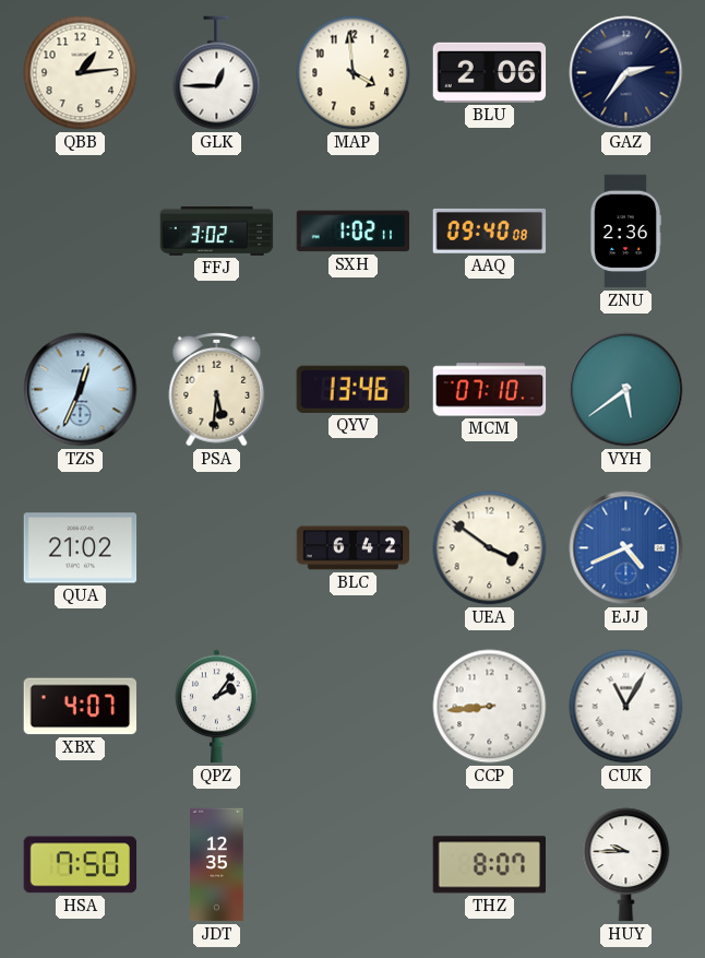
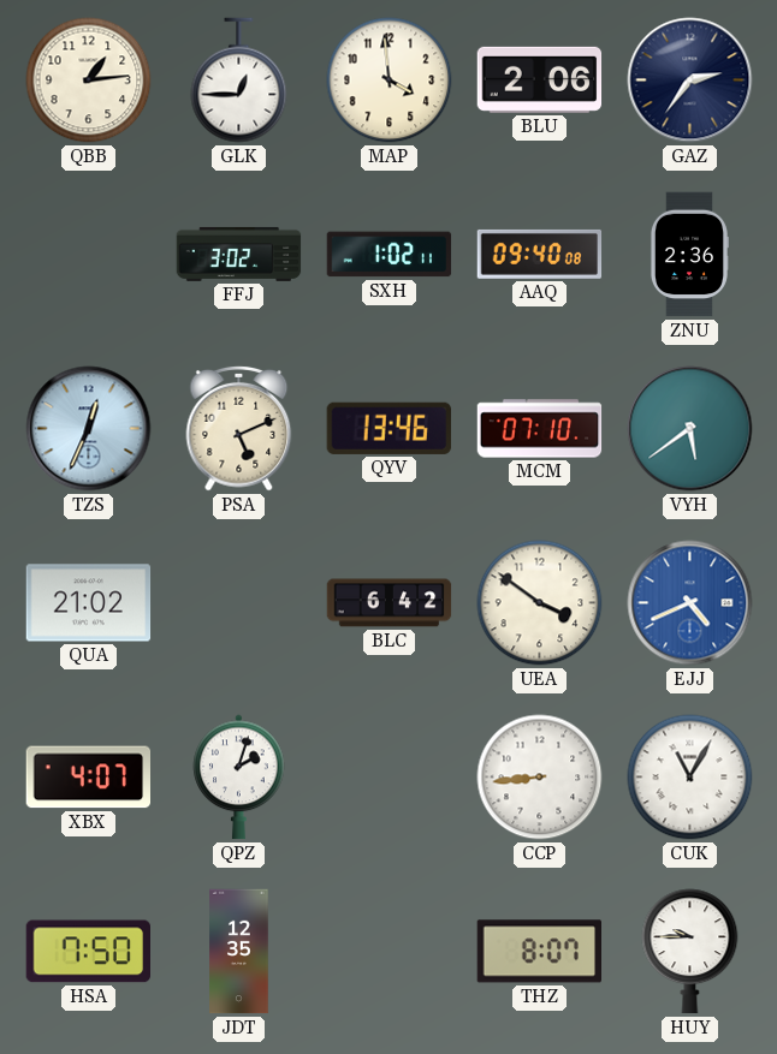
PSA: 5:31 -> 5:11 (239, 428)
QPZ: 2:06 -> 2:03 (239, 778)
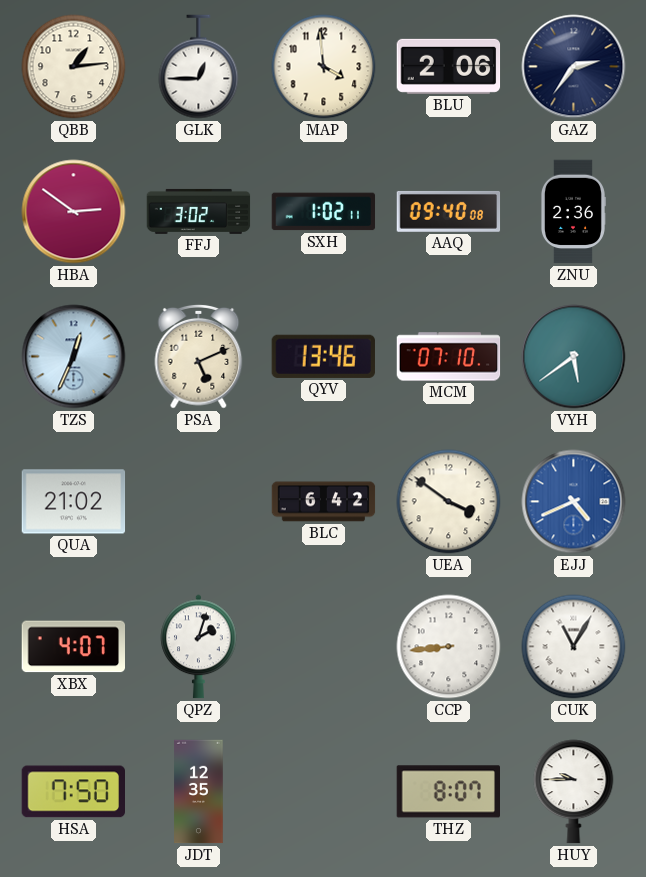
HBA: none -> 2:51 (74, 212)
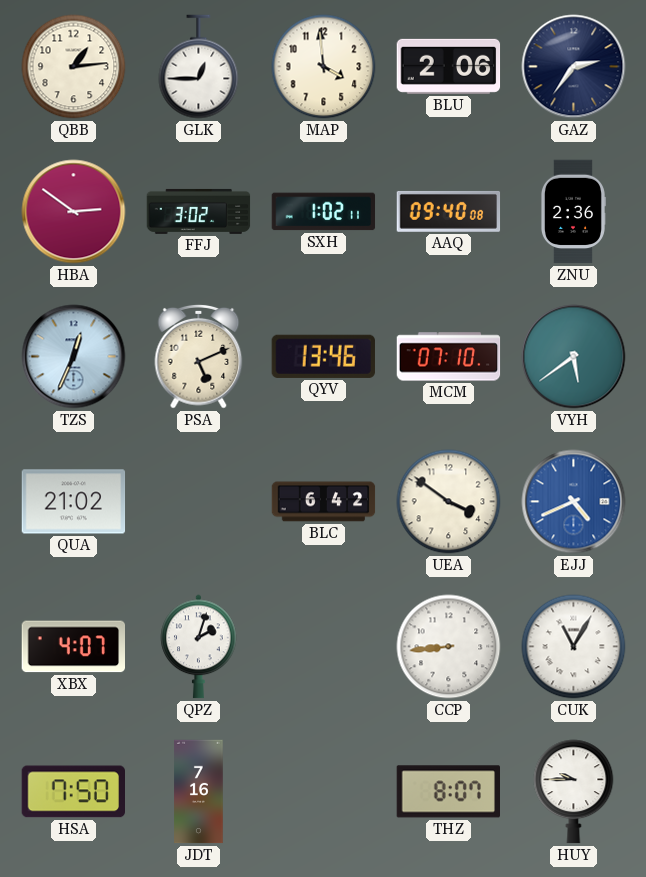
JDT: 12:35 -> 7:16 (199, 792)
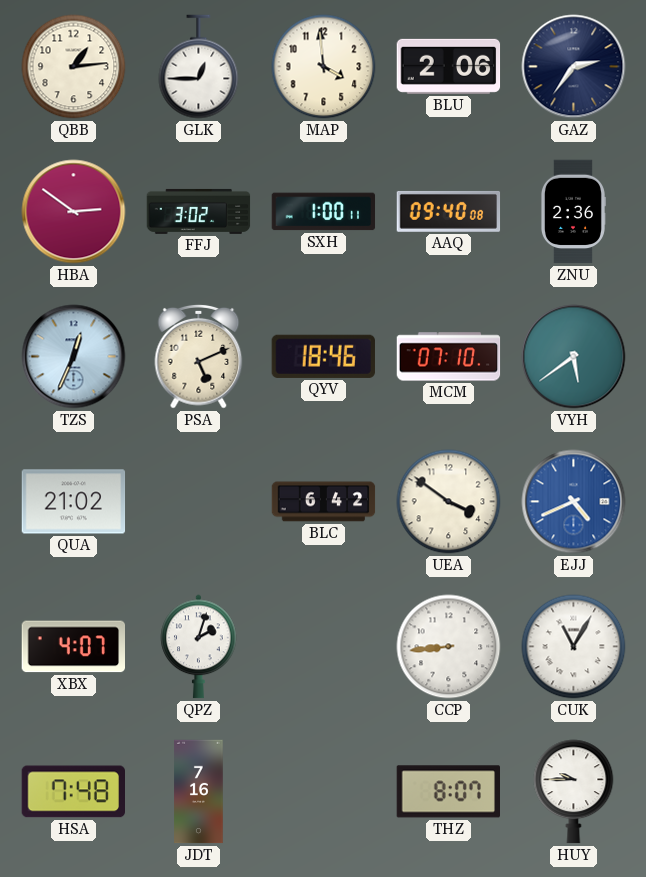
SXH: 1:02 -> 1:00 (324, 212)
QYV: 13:46 -> 18:46 (323, 356)
HSA: 7:50 -> 7:48 (73, 792)
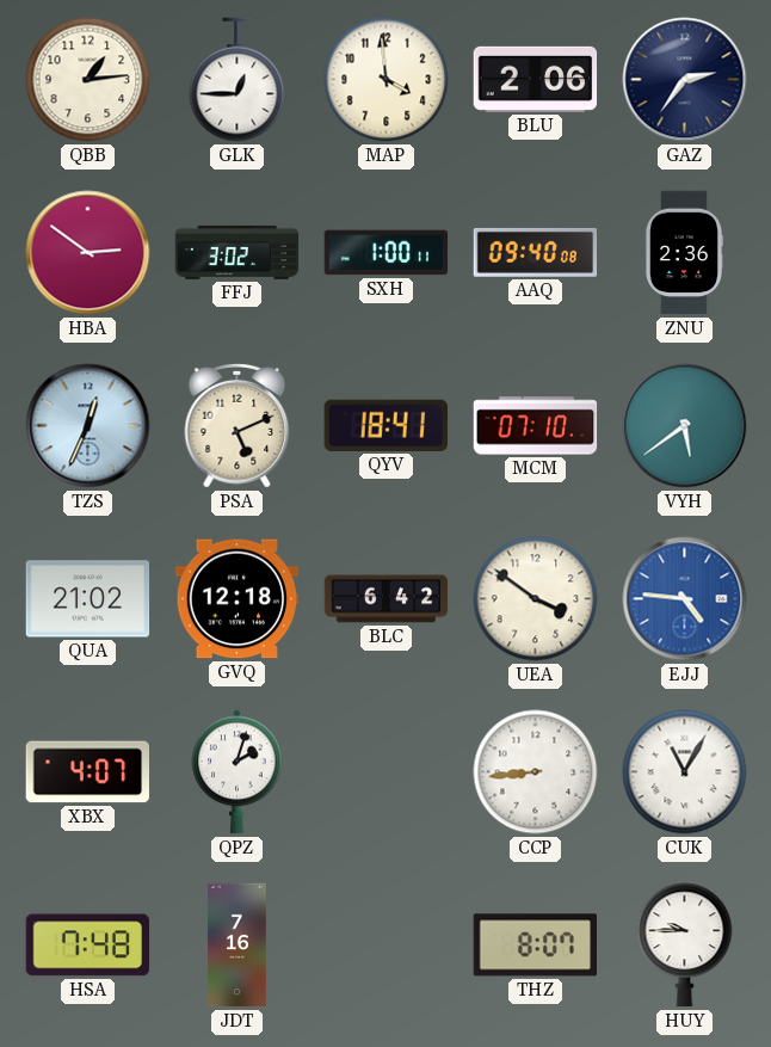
QYV: 18:46 -> 18:41 (385, 425)
GVQ: none -> 12:18 (238, 599)
EJJ: 4:41 -> 4:46 (685, 599)
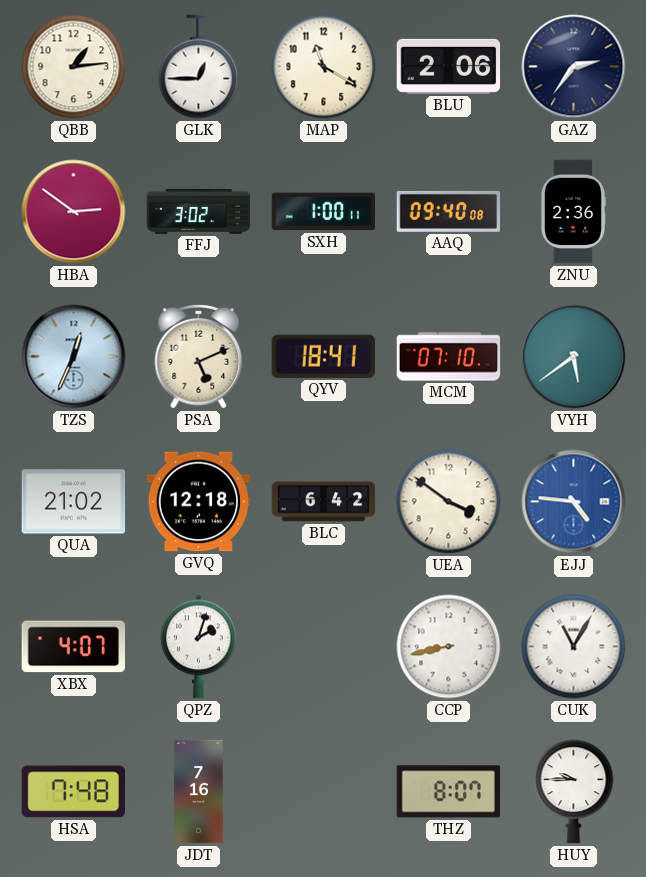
MAP: 3:59 -> 11:20 (324, 67)
CCP: 8:44 -> 8:43 (449, 647)
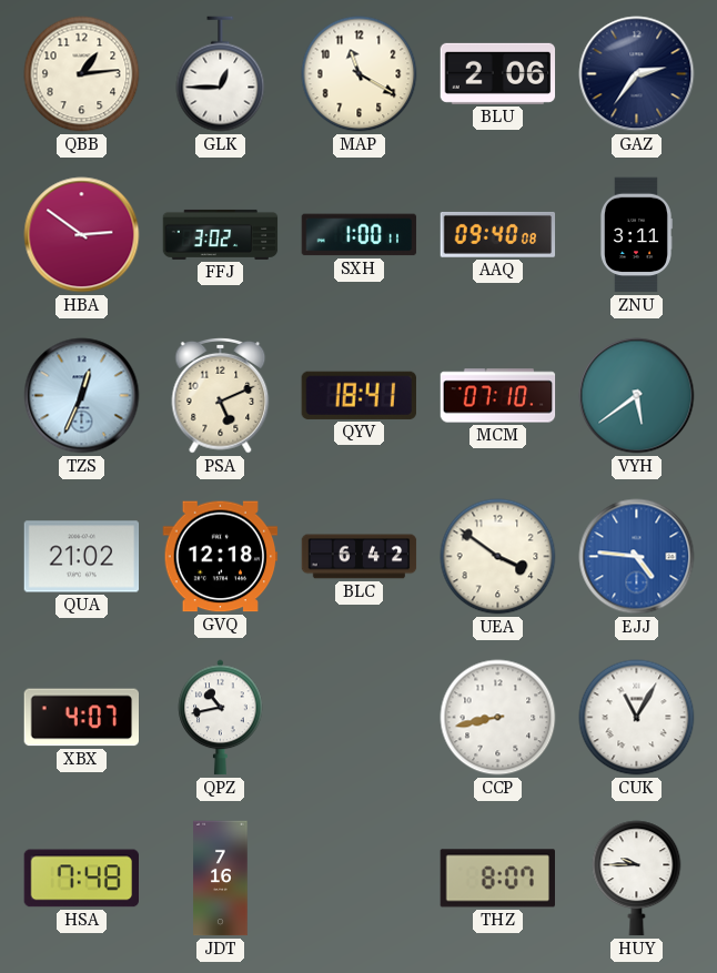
ZNU: 2:36 -> 3:11 (636, 235)
QPZ: 2:03 -> 10:43 (221, 718)
